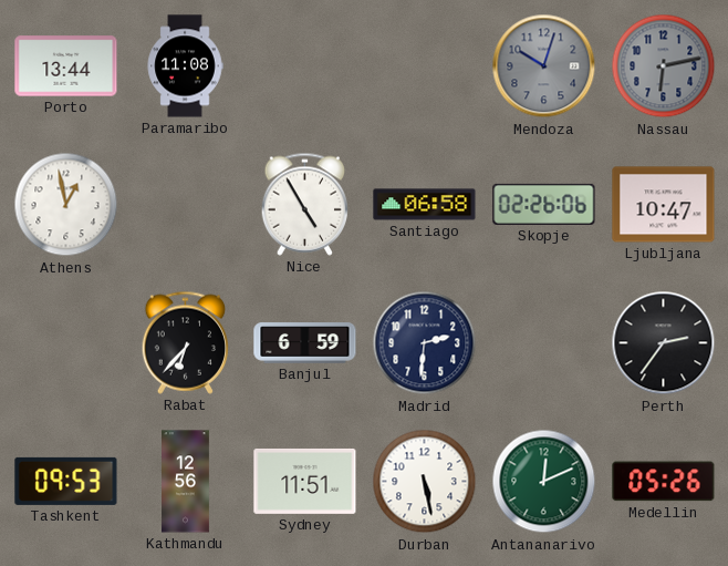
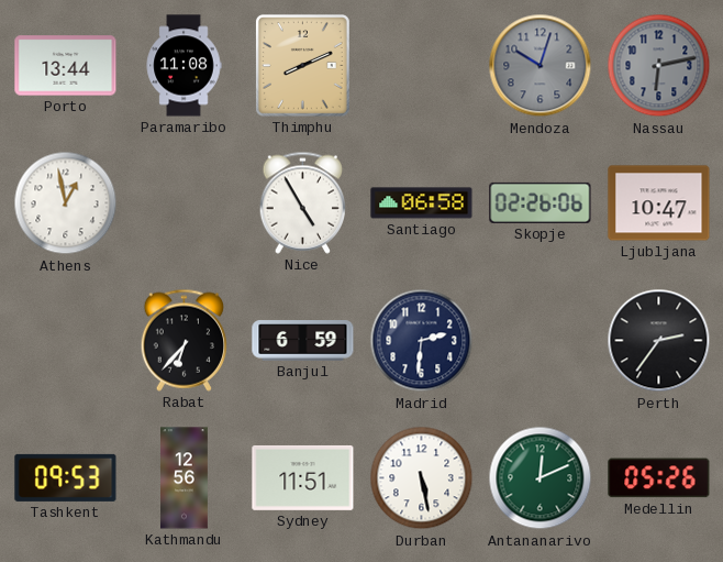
Thimphu: none -> 8:11 (302, 65)
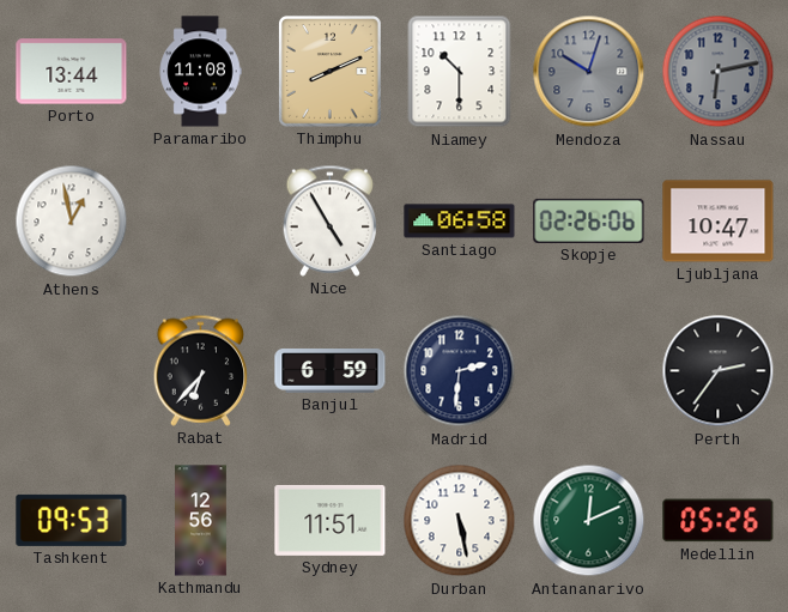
Niamey: none -> 10:30 (460, 72)
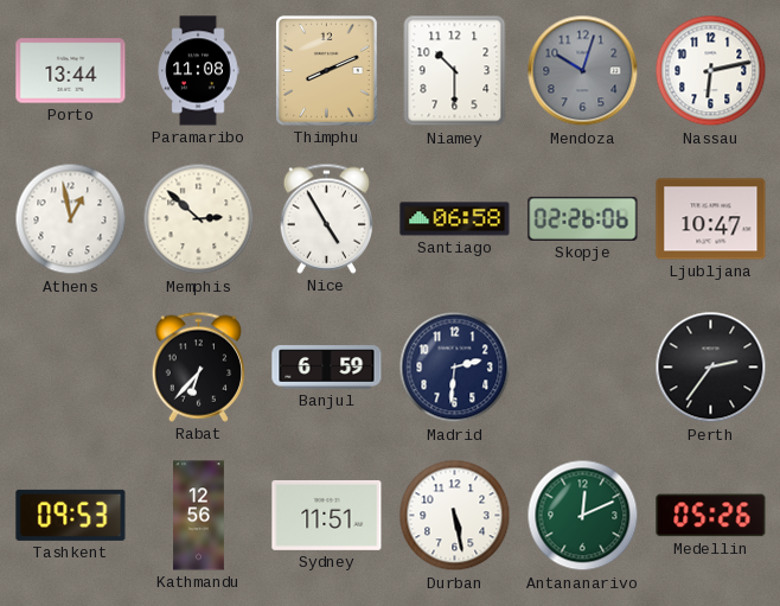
Nassau dial: grey -> white (711, 71)
Memphis: none -> 2:52 (199, 219)
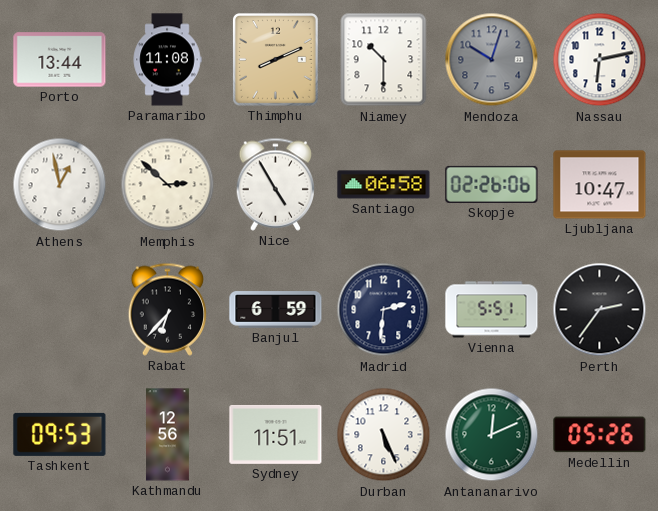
Vienna: none -> 5:51 (492, 310)
Durban: 5:28 -> 5:26 (384, 435)
